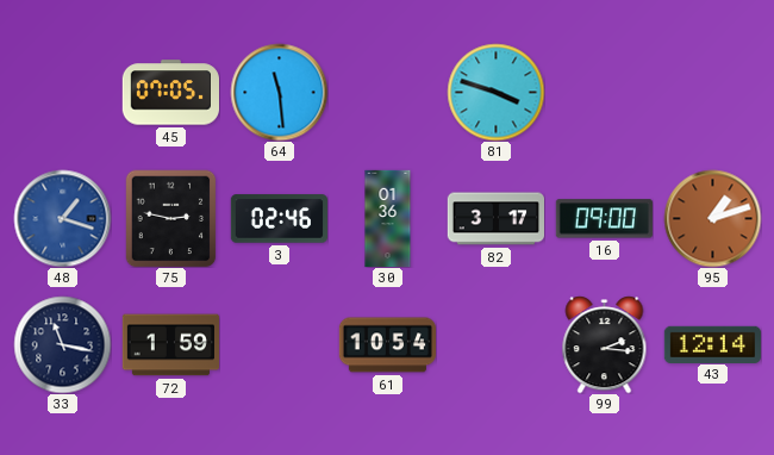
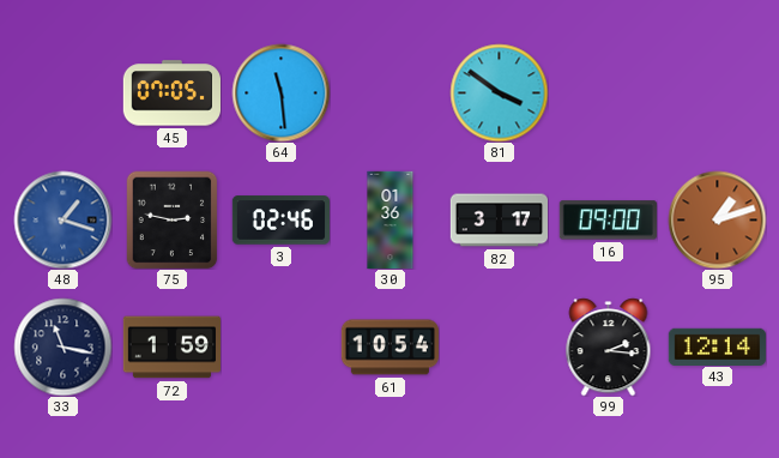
81: 3:48 -> 3:51 (499, 92)
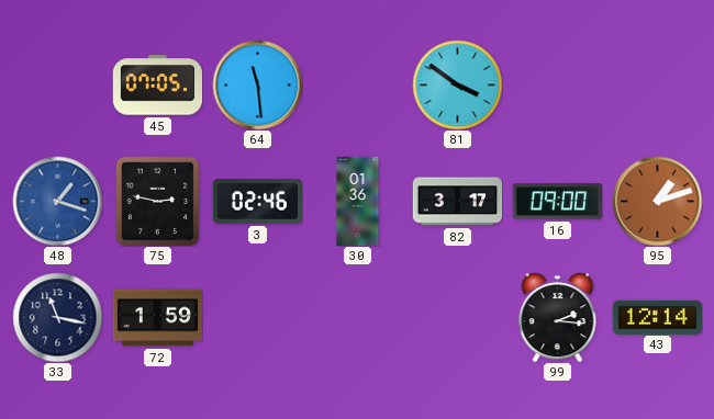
61: 10:54 -> none (389, 348)
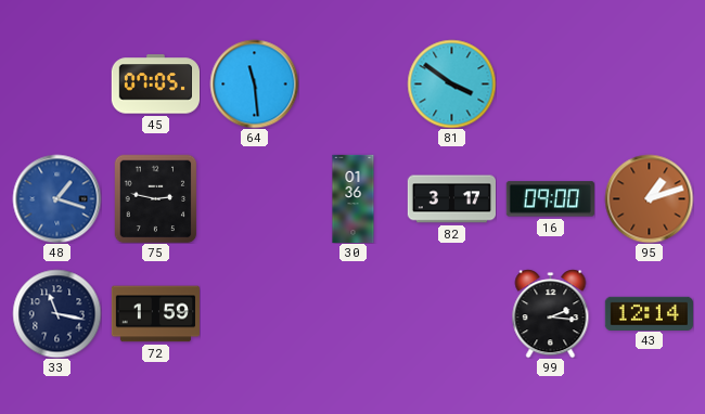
3: 02:46 -> none (257, 202)
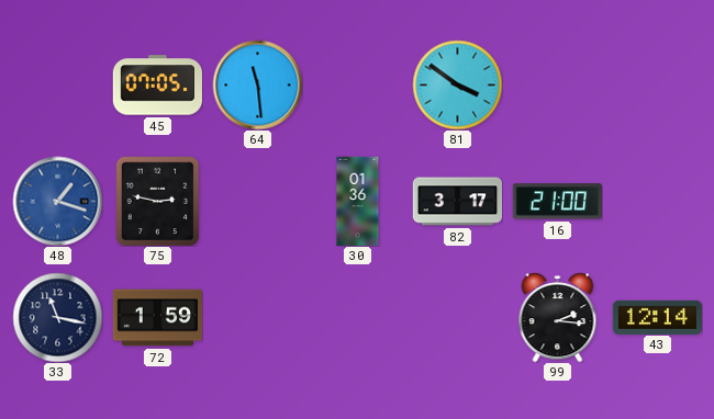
16: 09:00 -> 21:00 (557, 202)
95: 1:12 -> none (649, 198)
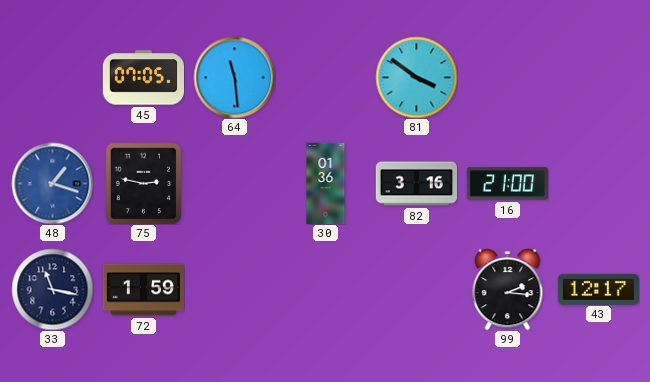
82: 3:17 -> 3:16 (416, 184)
43: 12:14 -> 12:17 (598, 289)
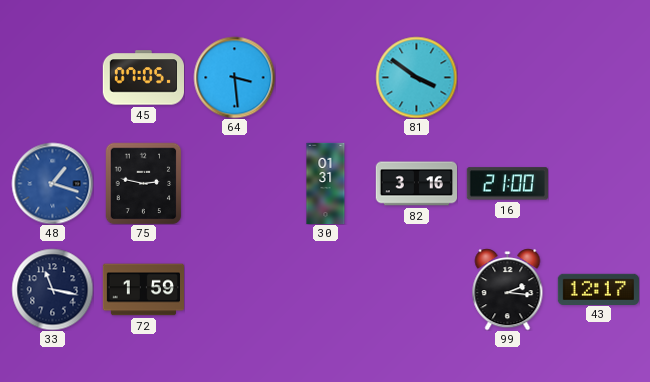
64: 11:29 -> 3:29 (234, 77)
30: 01:36 -> 01:31 (326, 183)
